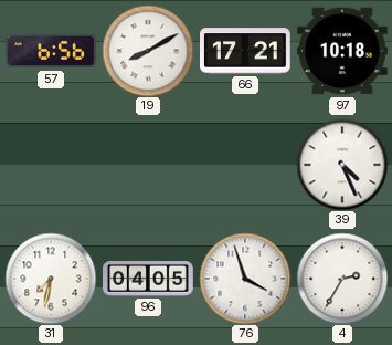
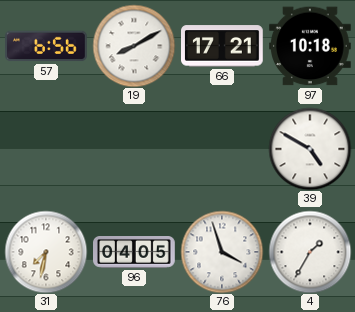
39: 4:26 -> 4:50 (310, 149)
4: 2:35 -> 1:35 (310, 252)
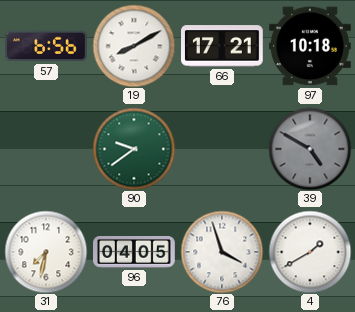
90: none -> 9:39 (134, 149)
39 dial: white -> grey (310, 149)
4: 1:35 -> 1:40 (310, 252)
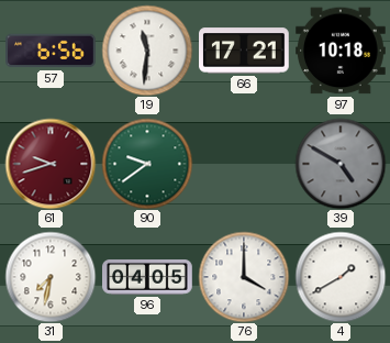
19: 8:10 -> 11:31 (147, 51)
61: none -> 9:42 (51, 164)
76: 3:57 -> 4:00 (244, 277)
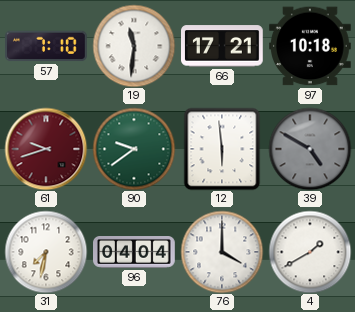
57: 6:56 -> 7:10 (47, 46)
12: none -> 5:59 (222, 149)
96: 04:05 -> 04:04 (134, 253)
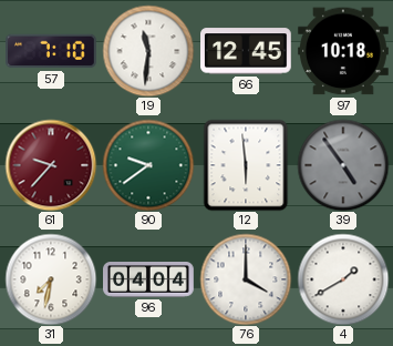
66: 17:21 -> 12:45 (247, 51)
61: 9:42 -> 9:37 (51, 165)
39: 4:50 -> 4:54 (343, 165)
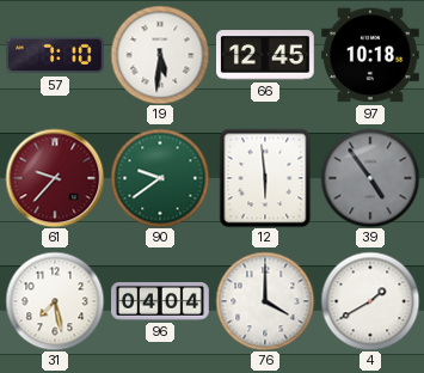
19: 11:31 -> 5:31 (160, 55)
31: 7:32 -> 7:28 (55, 301)
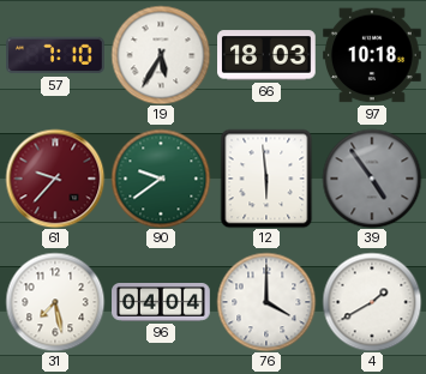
19: 5:31 -> 5:35 (161, 55)
66: 12:45 -> 18:03 (268, 55)
